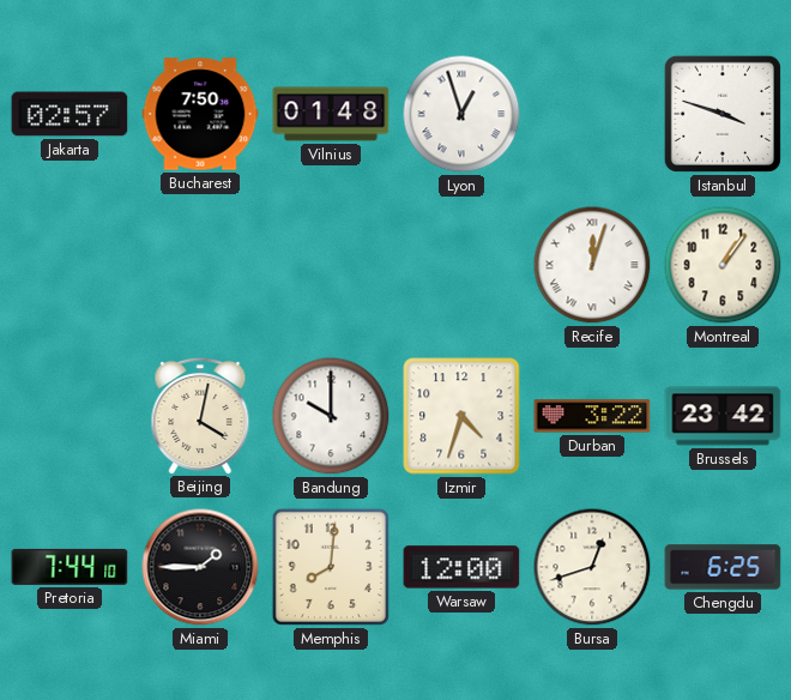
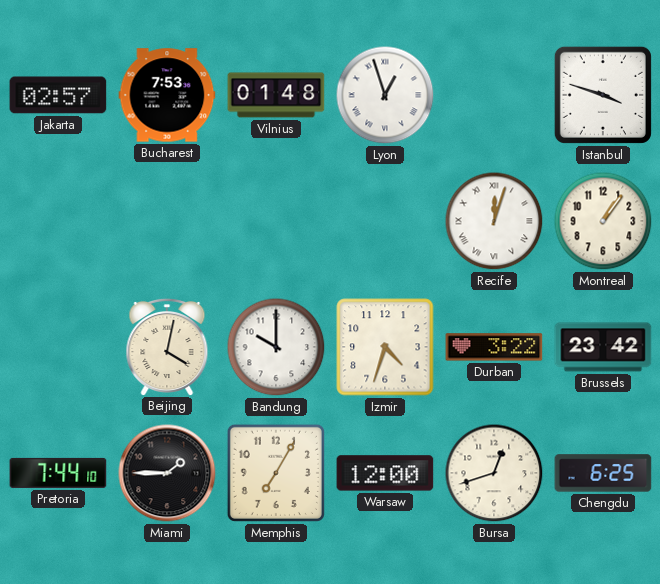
Bucharest: 7:50 -> 7:53 (167, 95)
Memphis: 8:01 -> 7:05 (276, 473)
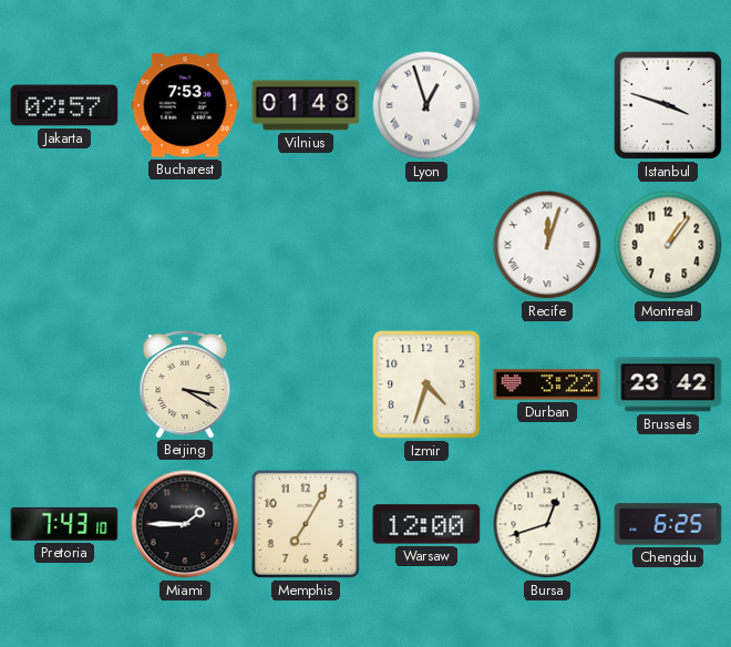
Beijing: 4:02 -> 3:20 (185, 383)
Bandung: 10:00 -> none (276, 347)
Pretoria: 7:44 -> 7:43 (64, 524)
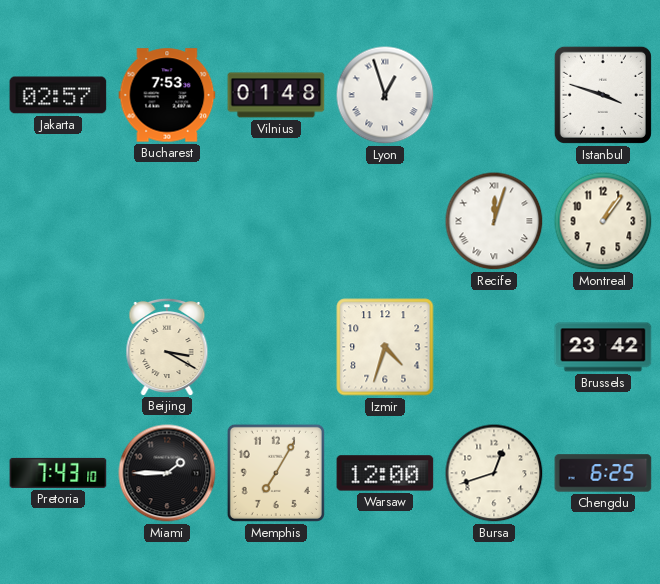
Durban: 3:22 -> none (547, 384)
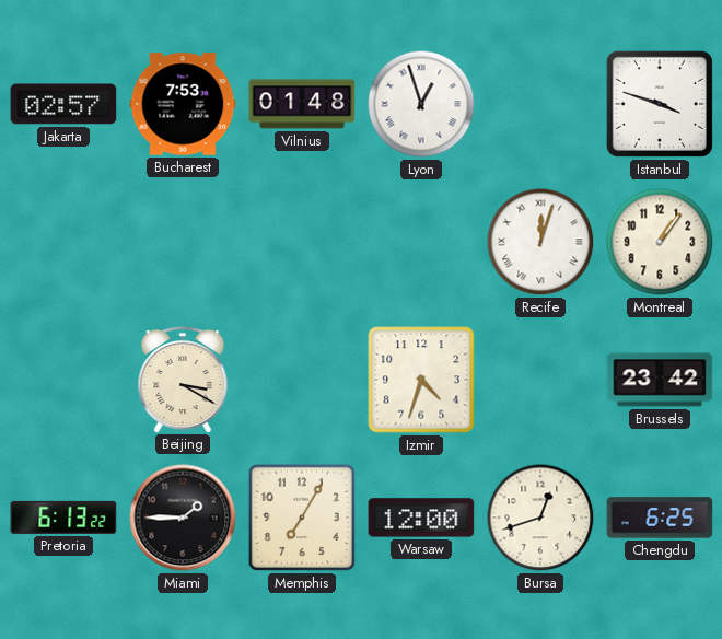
Pretoria: 7:43 -> 6:13 (63, 518)
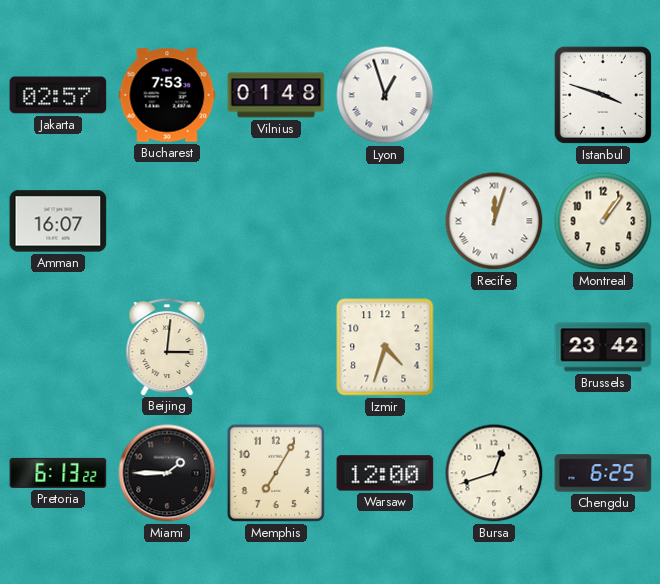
Amman: none -> 16:07 (58, 221)
Beijing: 3:20 -> 3:01 (167, 346)
